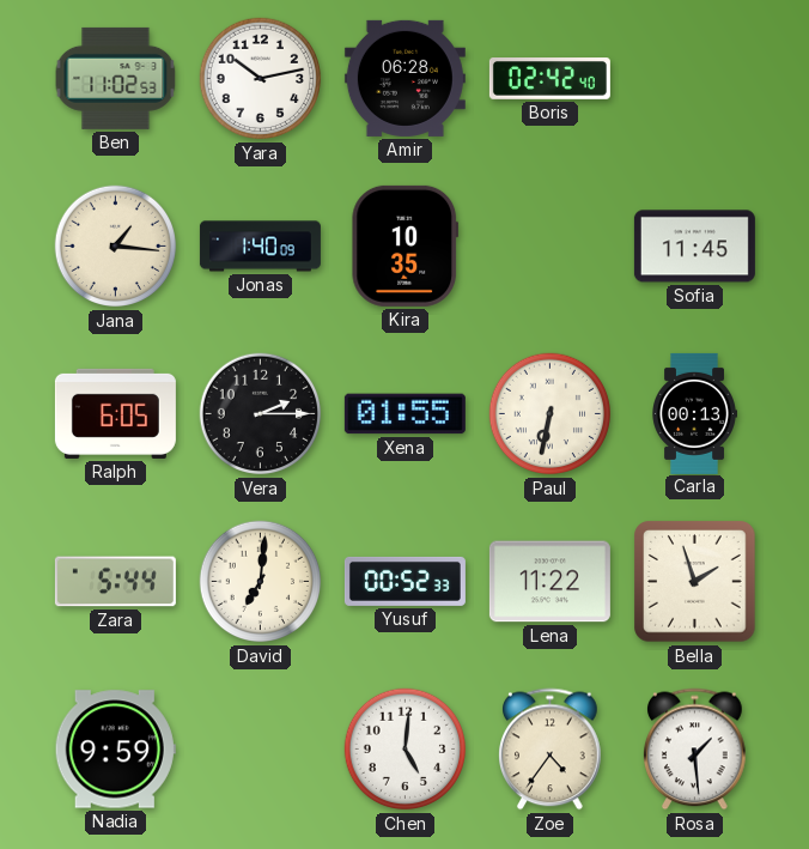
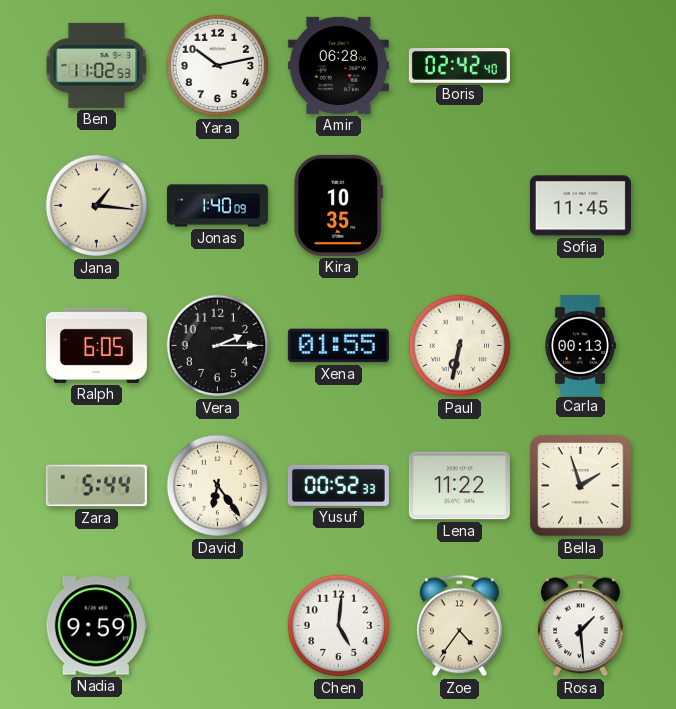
David: 7:01 -> 6:24 (218, 486)
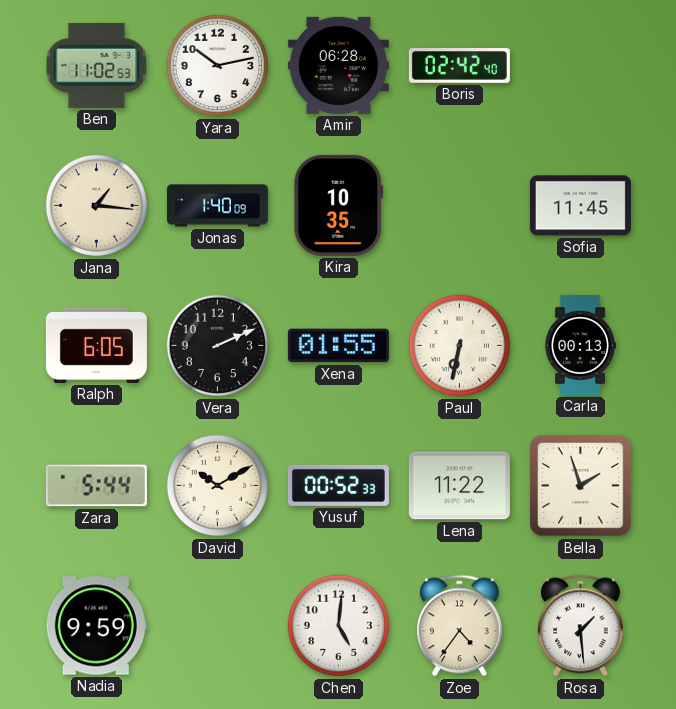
Vera: 2:15 -> 2:11 (218, 346)
David: 6:24 -> 10:10 (218, 486)
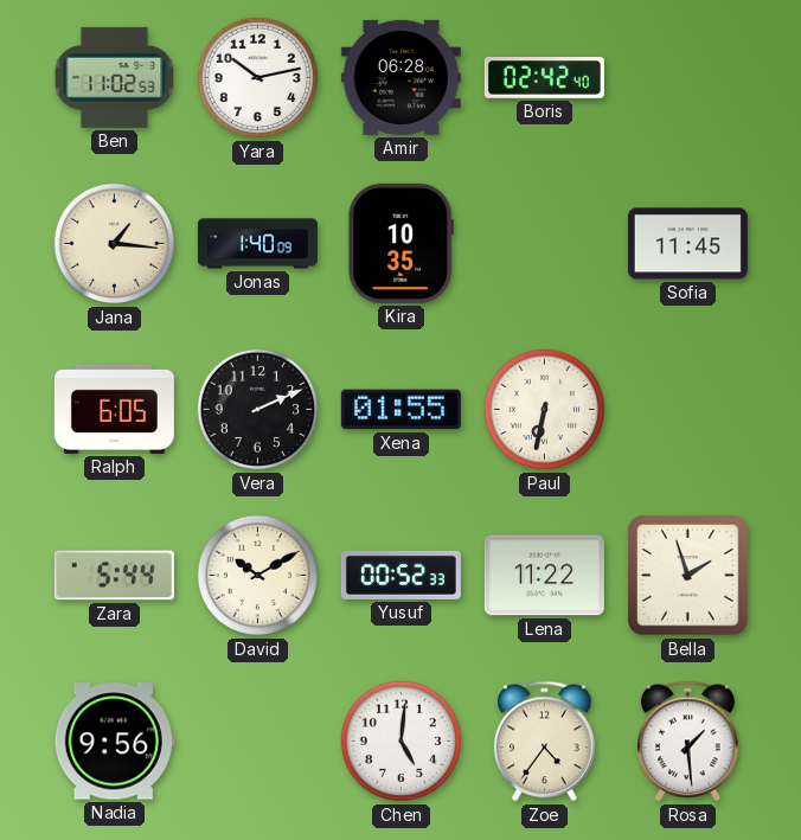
Carla: 00:13 -> none (580, 345)
Nadia: 9:59 -> 9:56 (114, 742)
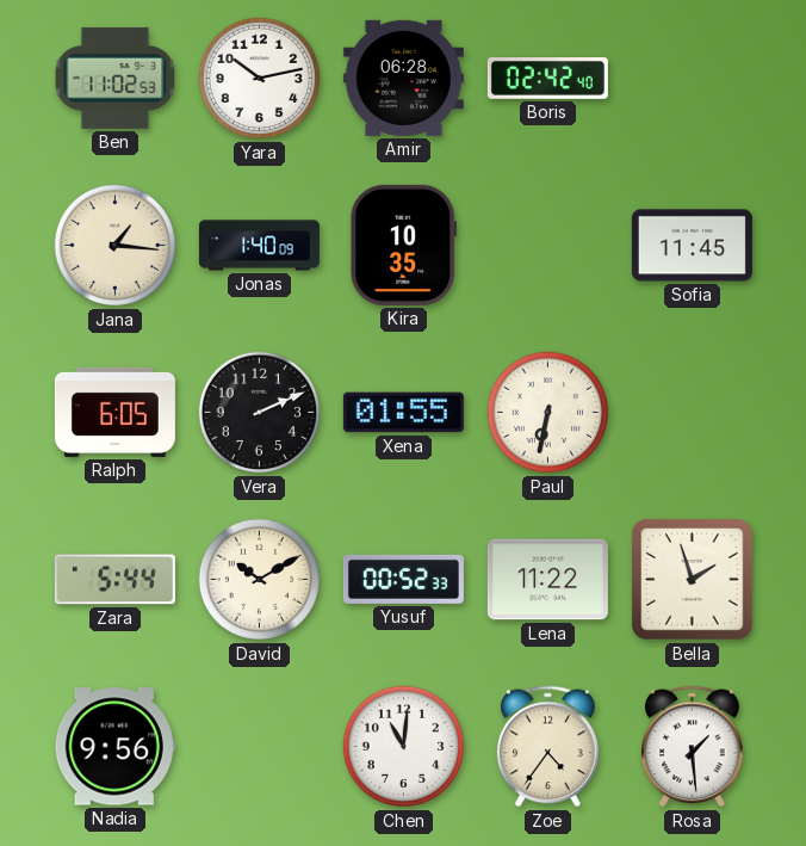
Chen: 5:01 -> 11:01 (404, 747)
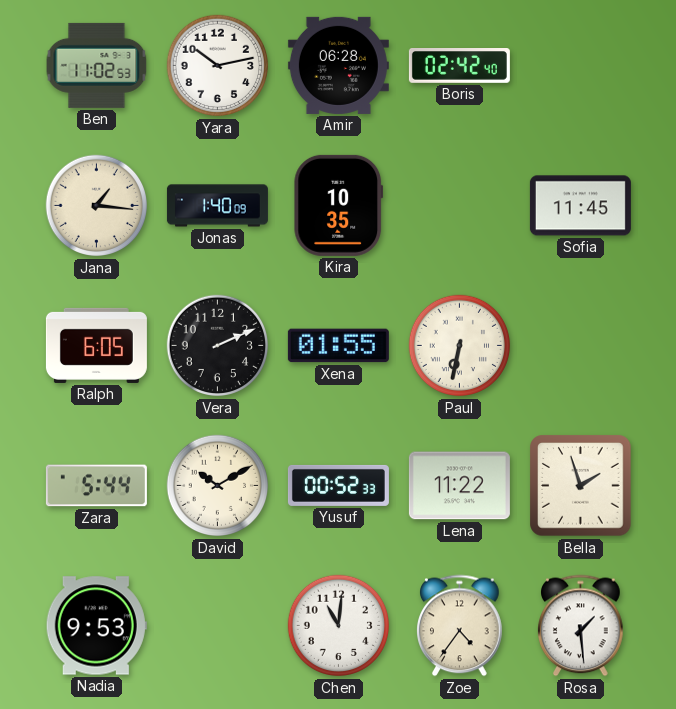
Nadia: 9:56 -> 9:53 (96, 626)
